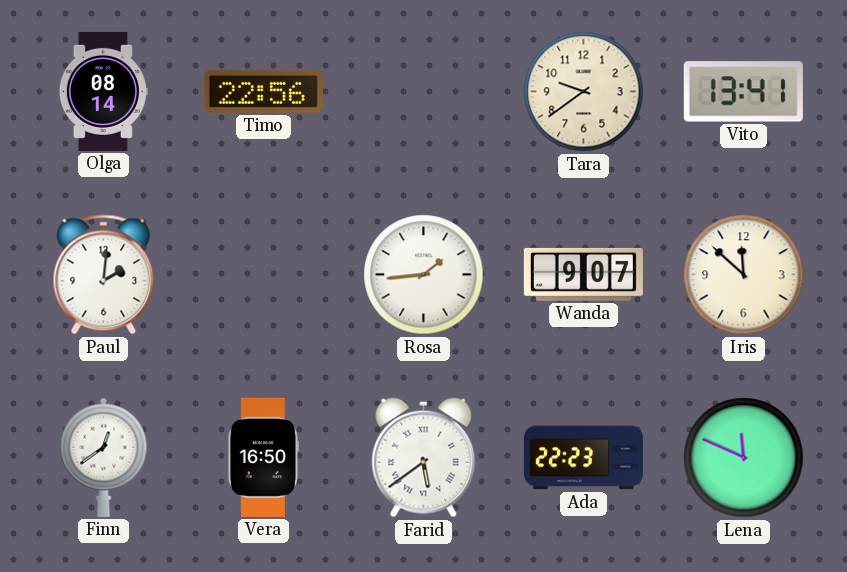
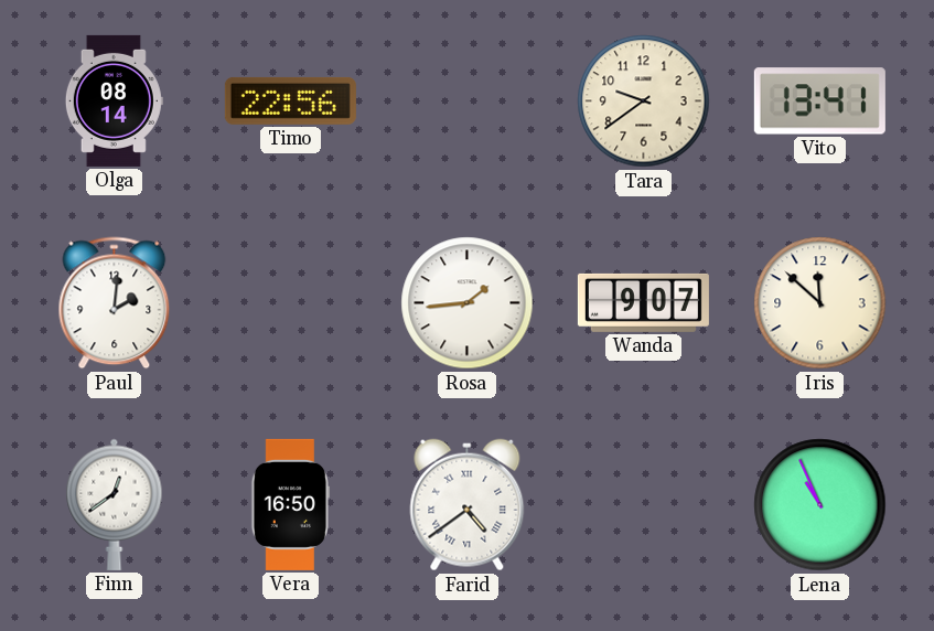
Farid: 5:39 -> 4:39 (468, 505)
Ada: 22:23 -> none (583, 458)
Lena: 11:49 -> 10:56 (820, 505)
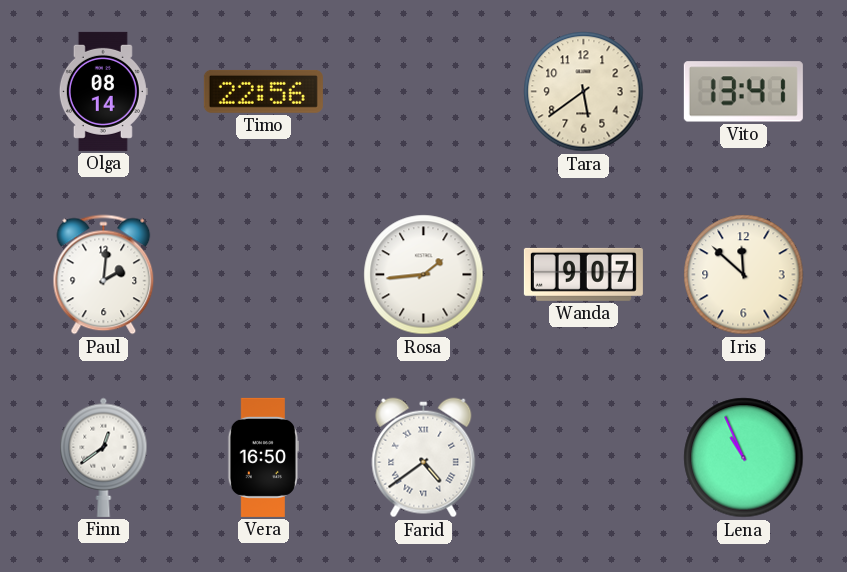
Tara: 9:39 -> 5:39 (584, 92)
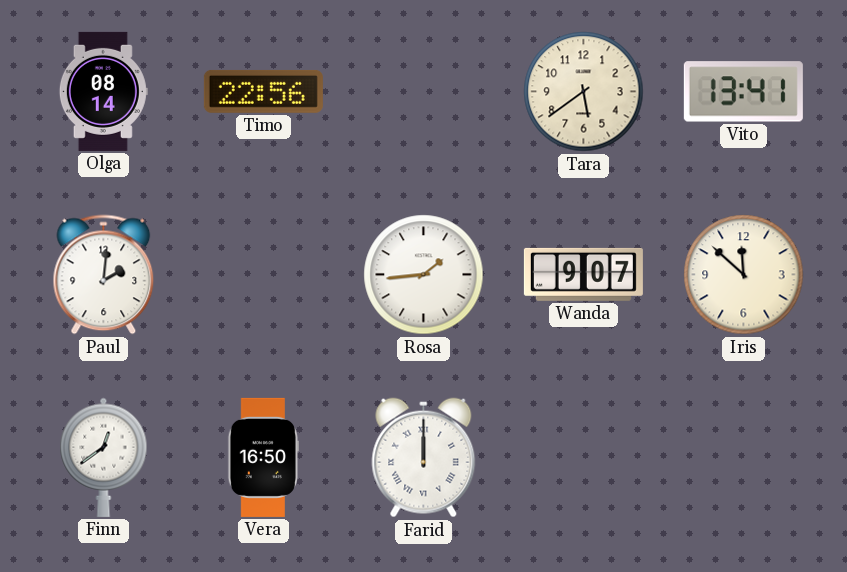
Farid: 4:39 -> 12:00 (424, 458)
Lena: 10:56 -> none (744, 458)
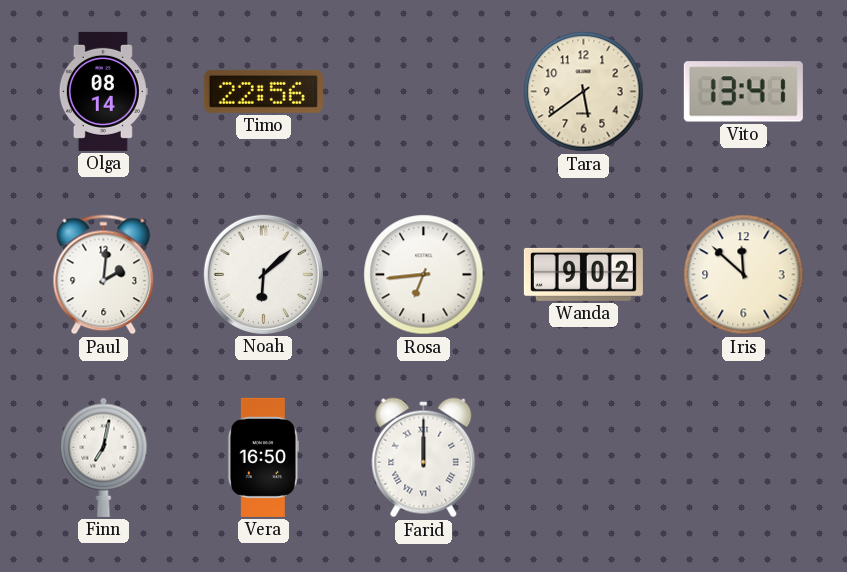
Noah: none -> 6:08 (263, 274)
Rosa: 1:44 -> 6:44 (424, 275)
Wanda: 9:07 -> 9:02 (583, 274)
Finn: 12:39 -> 7:02 (104, 457)
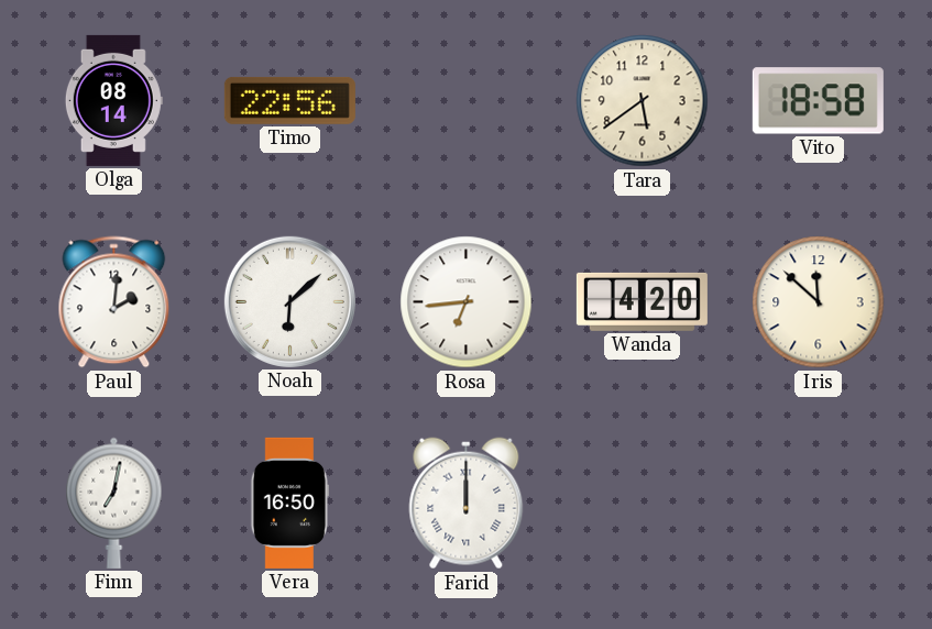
Vito: 13:41 -> 18:58 (818, 101)
Wanda: 9:02 -> 4:20 (642, 301)
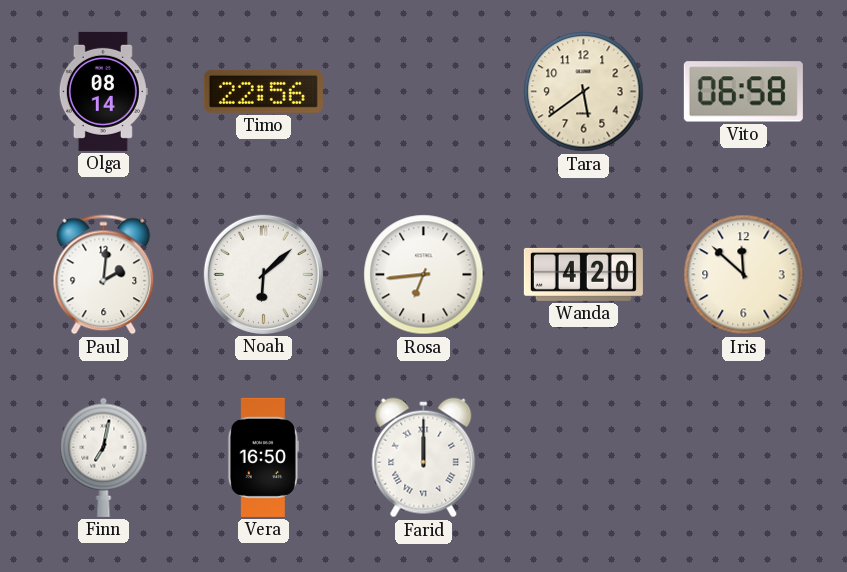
Vito: 18:58 -> 06:58 (743, 92)
